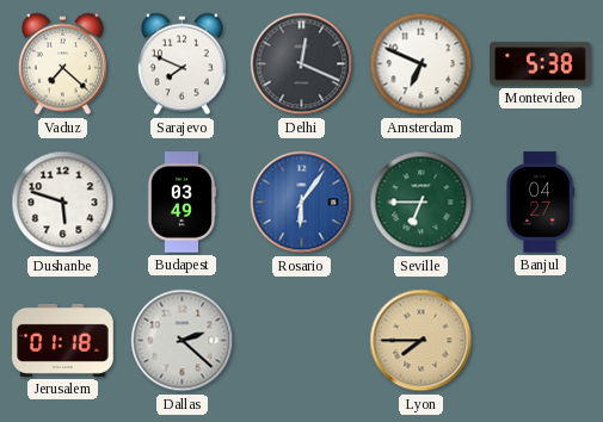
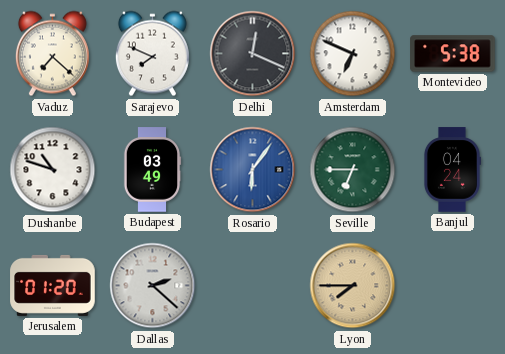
Dushanbe: 5:48 -> 10:48 (53, 170)
Banjul: 04:27 -> 04:24 (451, 170)
Jerusalem: 01:18 -> 01:20 (53, 285)
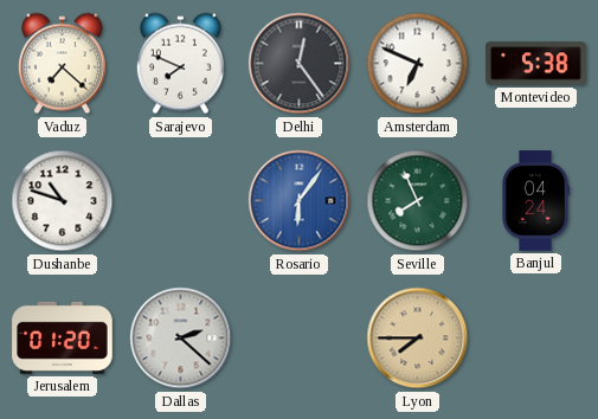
Delhi: 12:19 -> 12:24 (300, 64)
Budapest: 03:49 -> none (152, 170)
Seville: 6:45 -> 7:56 (418, 201)
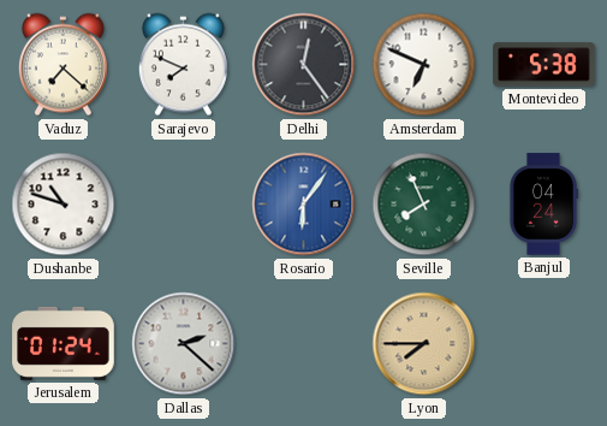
Jerusalem: 01:20 -> 01:24 (64, 343)
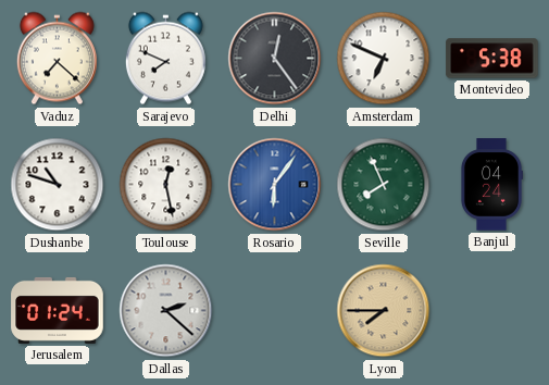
Toulouse: none -> 12:28 (166, 185)
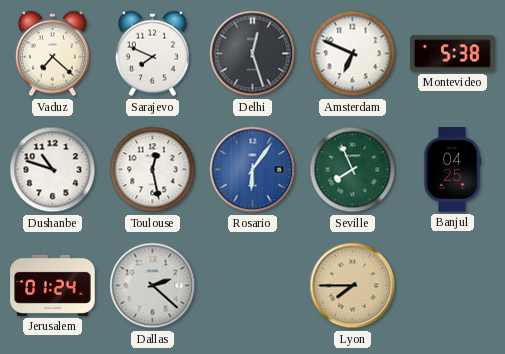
Delhi: 12:24 -> 12:27 (253, 54)
Banjul: 04:24 -> 04:25 (451, 170)
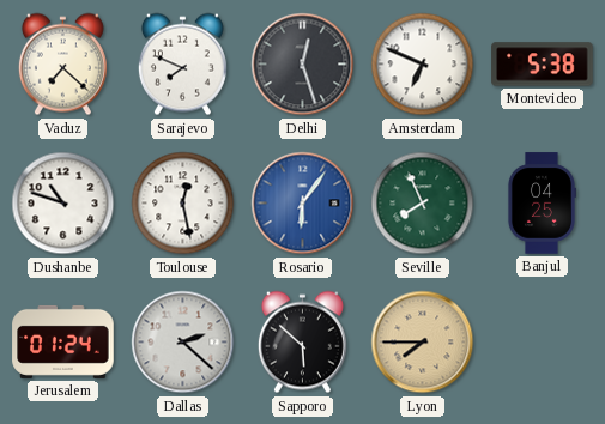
Sapporo: none -> 5:52 (302, 343)
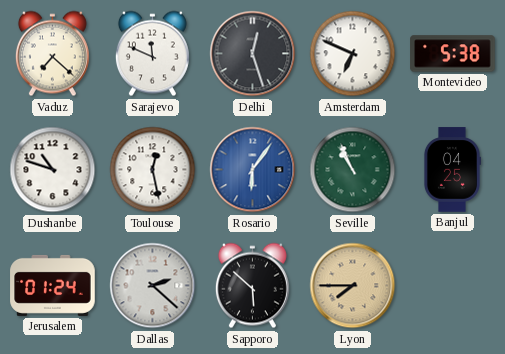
Sarajevo: 7:49 -> 11:49 (152, 54)
Seville: 7:56 -> 10:56 (353, 170)
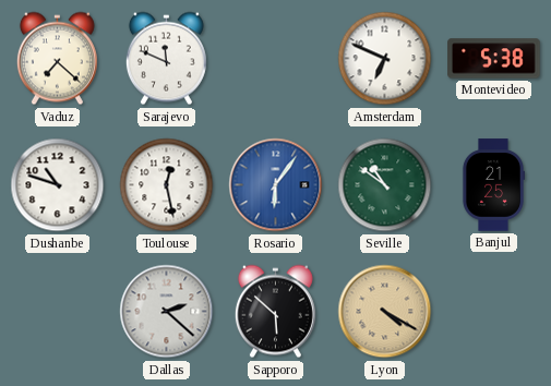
Delhi: 12:27 -> none (253, 54)
Seville: 10:56 -> 10:51 (385, 185)
Banjul: 04:25 -> 21:25 (492, 185)
Jerusalem: 01:24 -> none (53, 285)
Lyon: 7:45 -> 4:20 (385, 312)
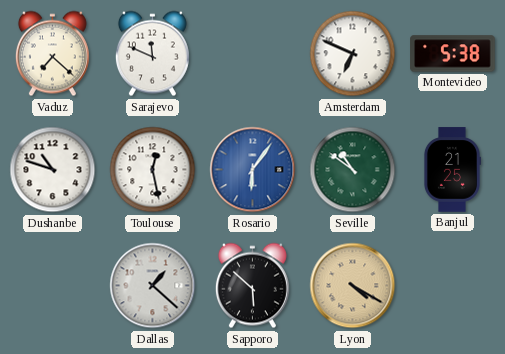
Dallas: 2:22 -> 1:22 (153, 286)
